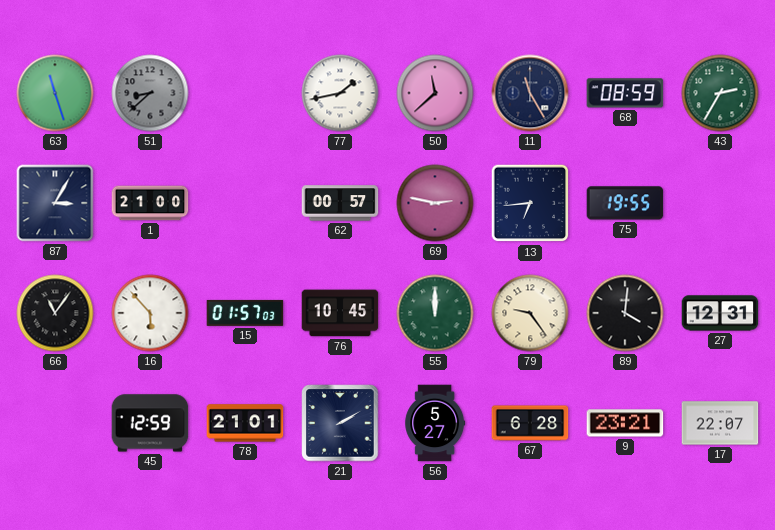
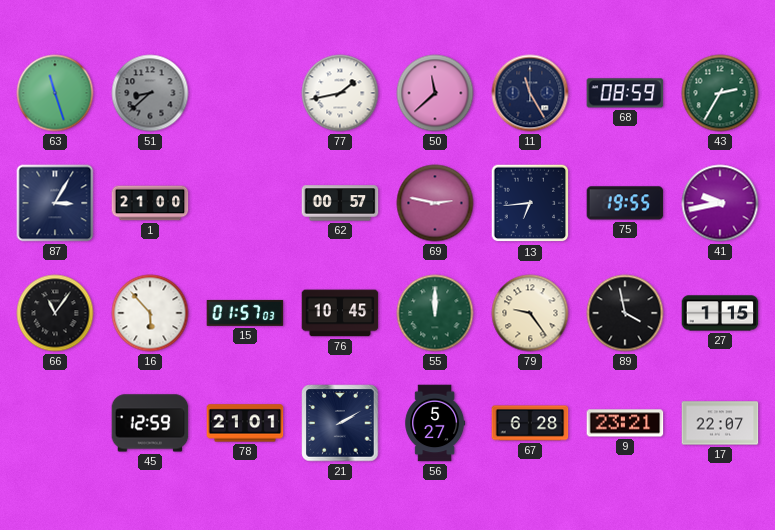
41: none -> 9:43 (720, 203)
89: 4:01 -> 3:58 (625, 313)
27: 12:31 -> 1:15 (720, 313)
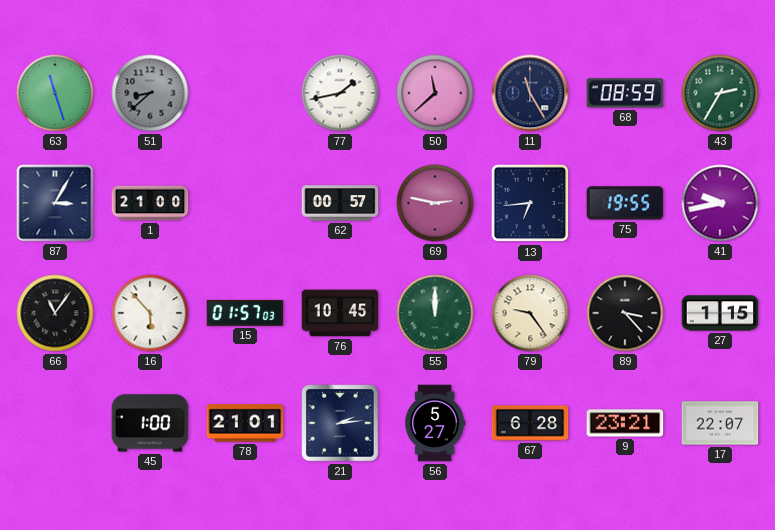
89: 3:58 -> 3:23 (625, 313)
45: 12:59 -> 1:00 (150, 423)
21: 2:10 -> 2:14 (340, 423)
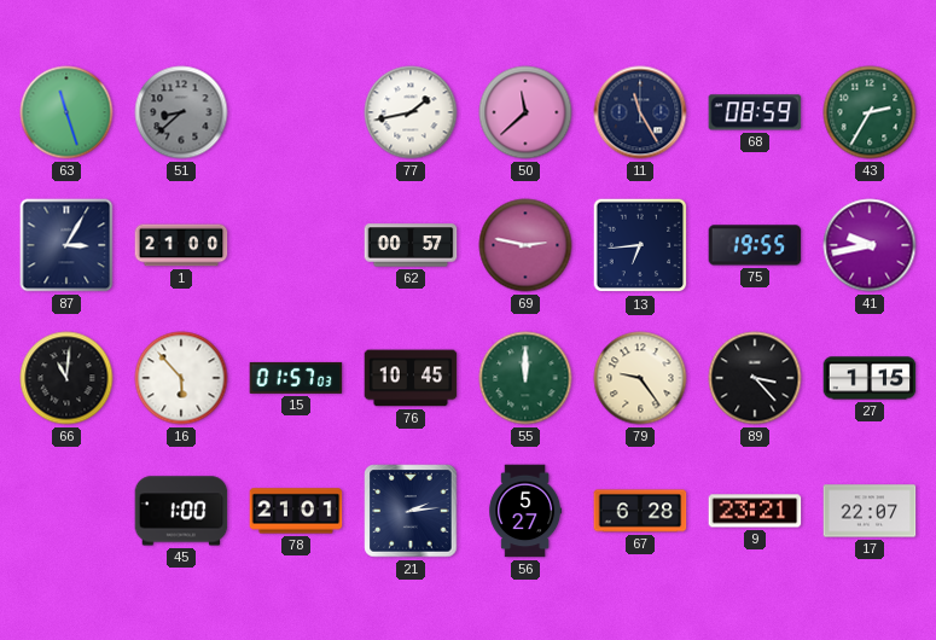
66: 11:06 -> 11:01 (66, 378)
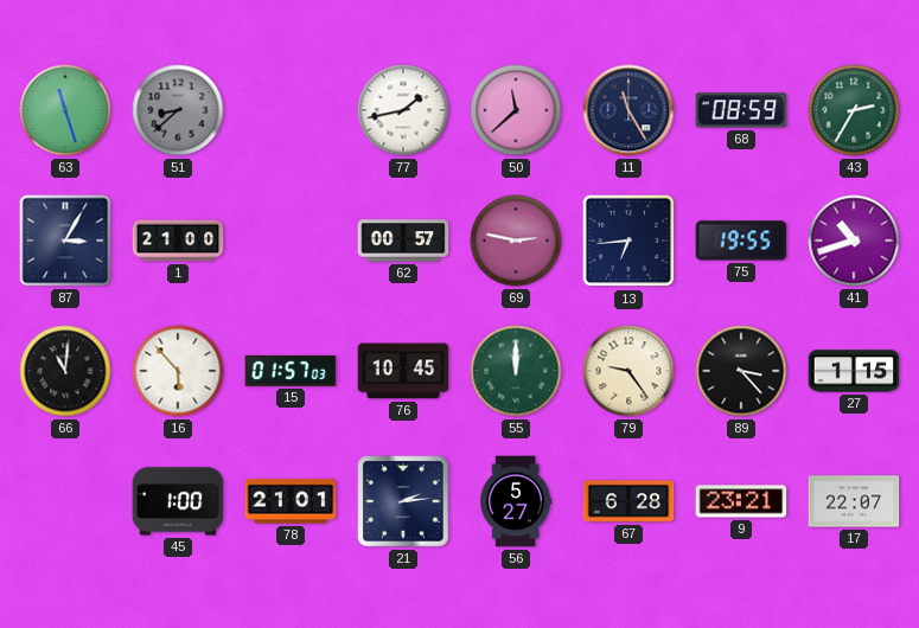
41: 9:43 -> 10:42 (854, 241)
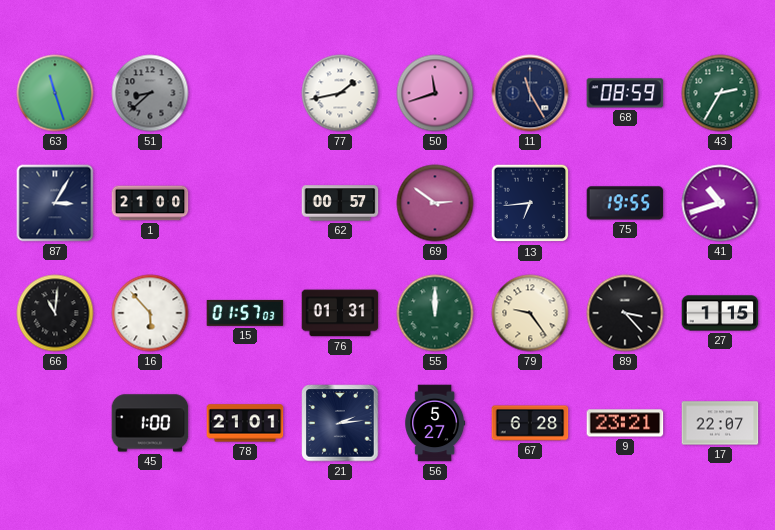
50: 11:38 -> 11:42 (435, 93)
69: 2:47 -> 2:51 (435, 203)
76: 10:45 -> 01:31 (340, 313)
